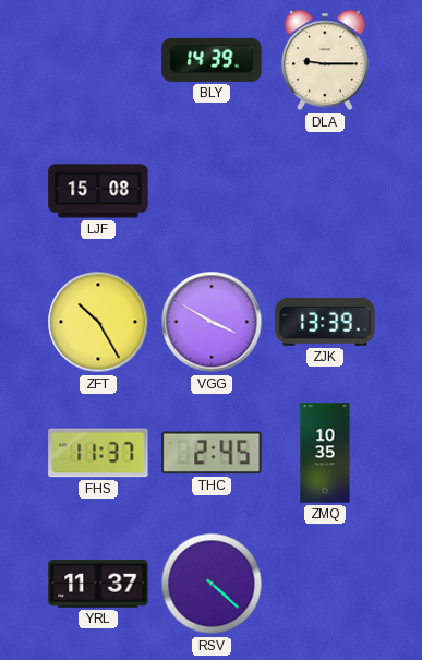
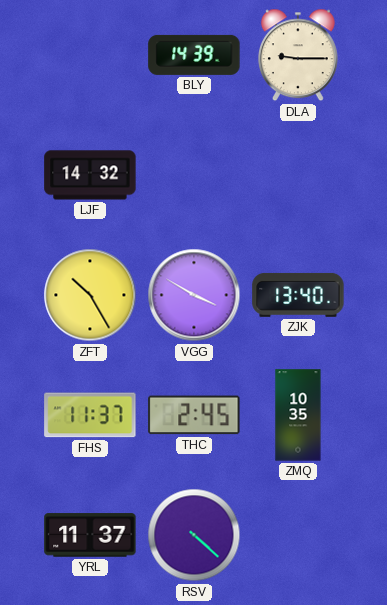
LJF: 15:08 -> 14:32 (90, 175)
ZJK: 13:39 -> 13:40 (298, 295)
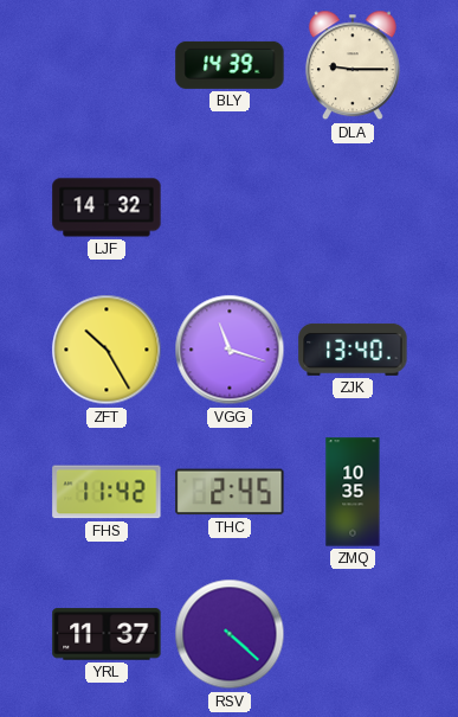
VGG: 3:50 -> 11:18 (230, 350)
FHS: 11:37 -> 11:42 (107, 492)
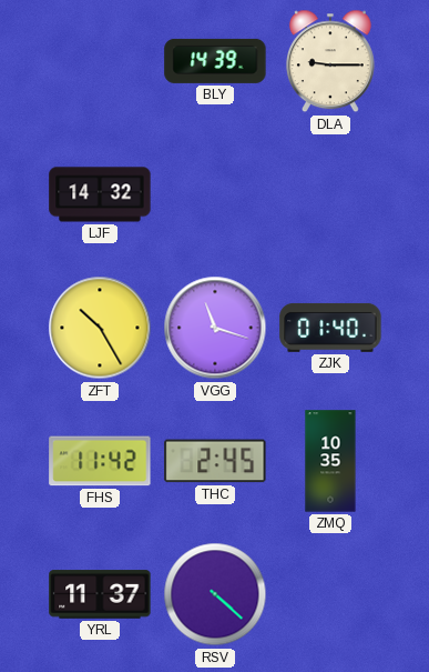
ZJK: 13:40 -> 01:40 (330, 328)
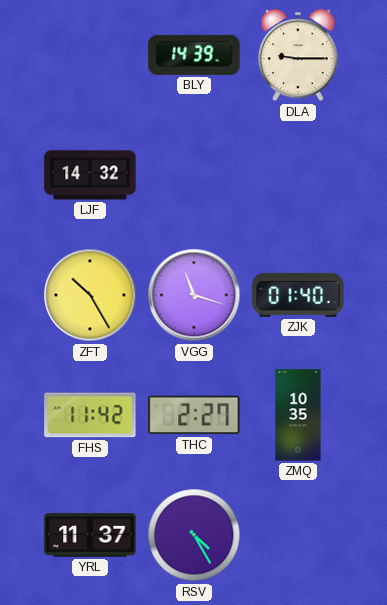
THC: 2:45 -> 2:27 (194, 415)
RSV: 4:22 -> 4:25 (194, 535)
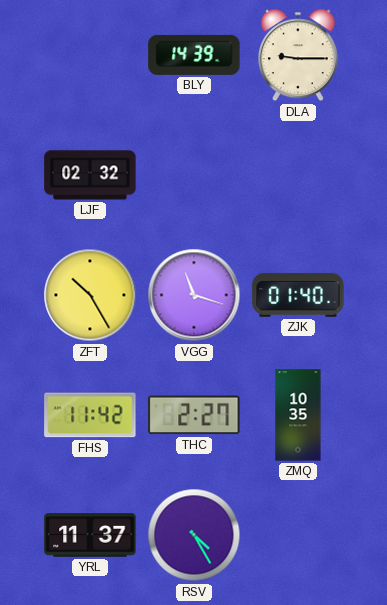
LJF: 14:32 -> 02:32 (90, 175)
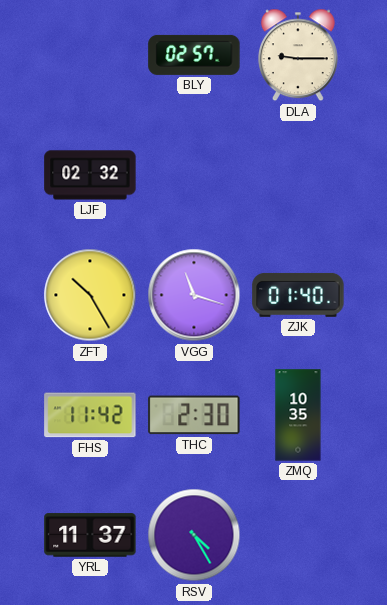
BLY: 14:39 -> 02:57 (194, 55)
THC: 2:27 -> 2:30 (194, 415)
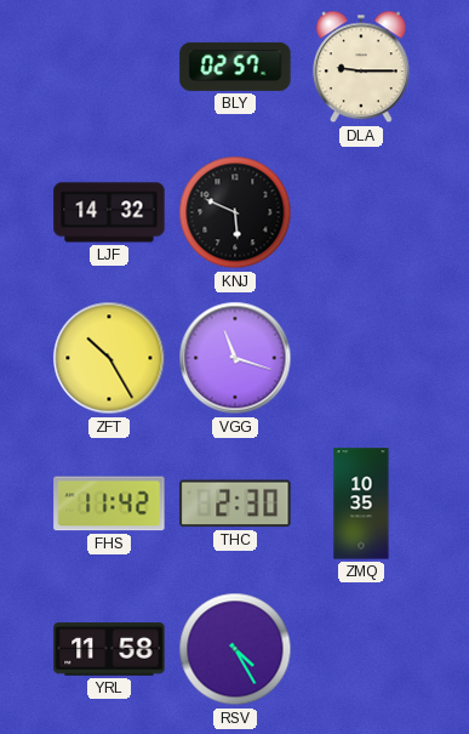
LJF: 02:32 -> 14:32 (109, 212)
KNJ: none -> 5:49 (235, 212)
ZJK: 01:40 -> none (298, 295)
YRL: 11:37 -> 11:58 (109, 649)
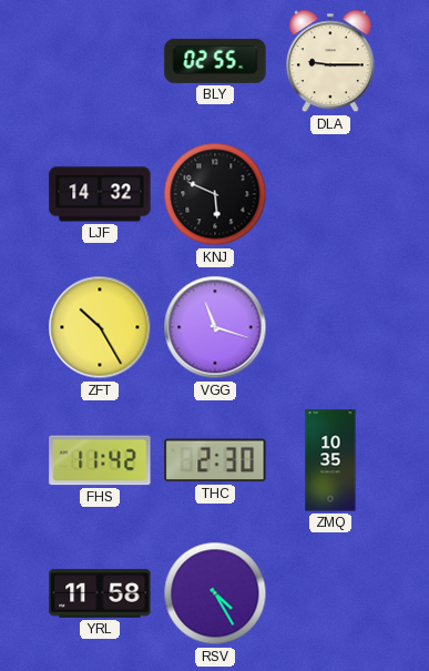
BLY: 02:57 -> 02:55 (215, 61)
